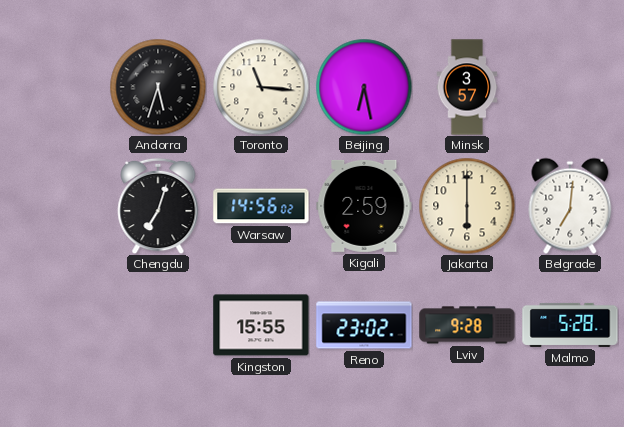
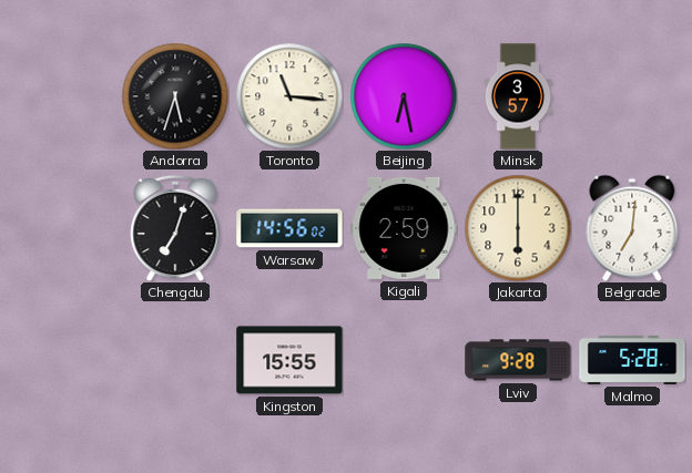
Reno: 23:02 -> none (364, 325)
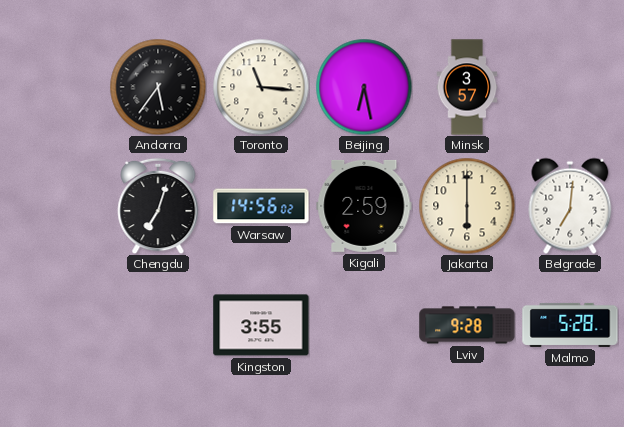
Andorra: 5:33 -> 5:36 (158, 87)
Kingston: 15:55 -> 3:55 (261, 325)
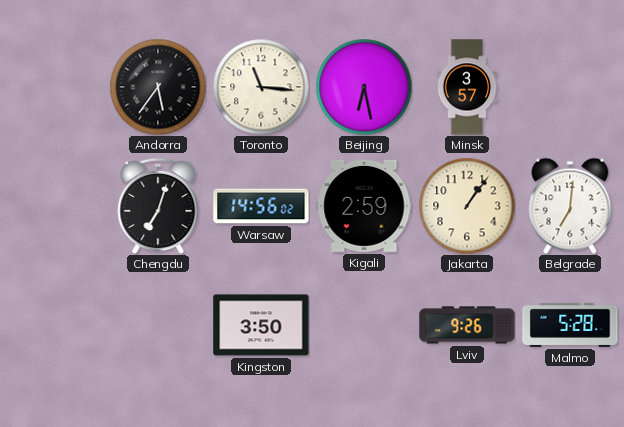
Jakarta: 6:00 -> 1:06 (467, 206)
Kingston: 3:55 -> 3:50 (261, 325)
Lviv: 9:28 -> 9:26 (467, 325)
